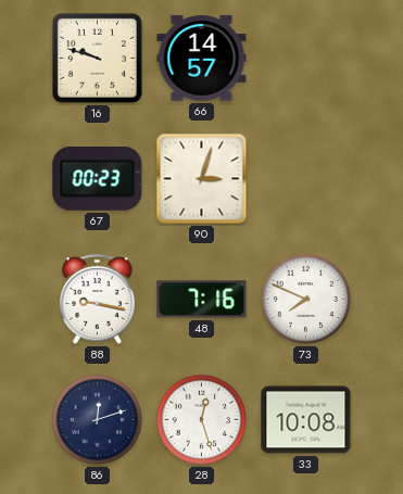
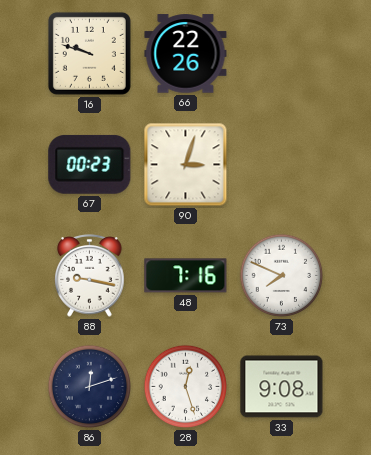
66: 14:57 -> 22:26 (186, 54)
33: 10:08 -> 9:08 (282, 387)
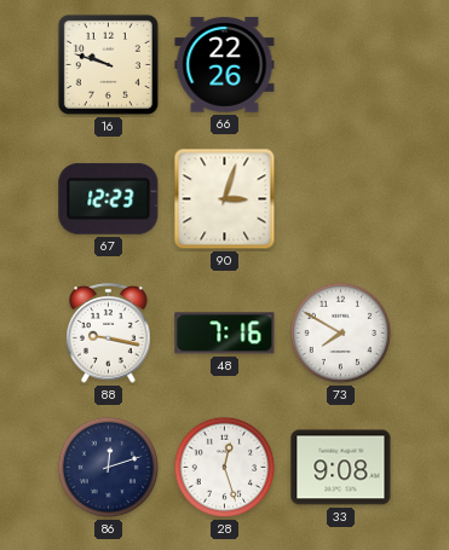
67: 00:23 -> 12:23 (109, 198)
73: 7:49 -> 7:50 (341, 334)
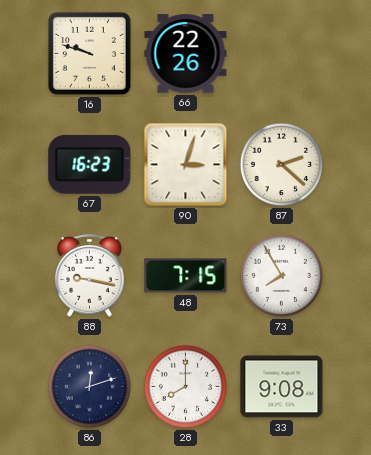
67: 12:23 -> 16:23 (90, 164)
87: none -> 2:22 (282, 165)
48: 7:16 -> 7:15 (186, 276)
73: 7:50 -> 7:55 (282, 276)
28: 12:27 -> 8:00 (186, 387)
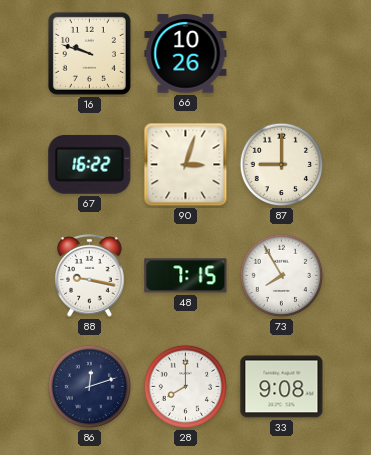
66: 22:26 -> 10:26 (186, 54)
67: 16:23 -> 16:22 (90, 164)
87: 2:22 -> 9:00 (282, 165)
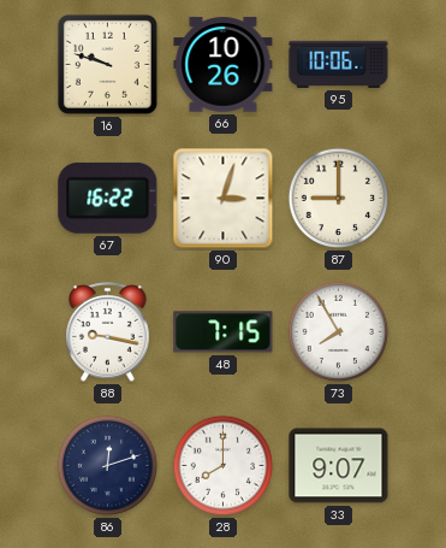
95: none -> 10:06 (339, 64)
33: 9:08 -> 9:07 (339, 466)
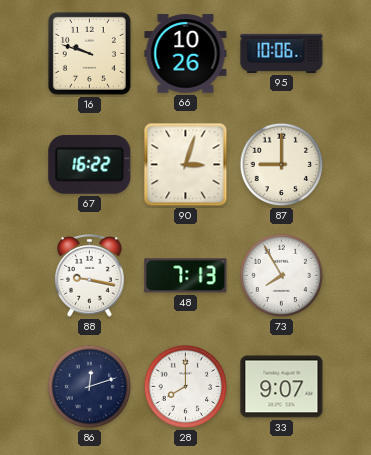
48: 7:15 -> 7:13 (186, 276)
